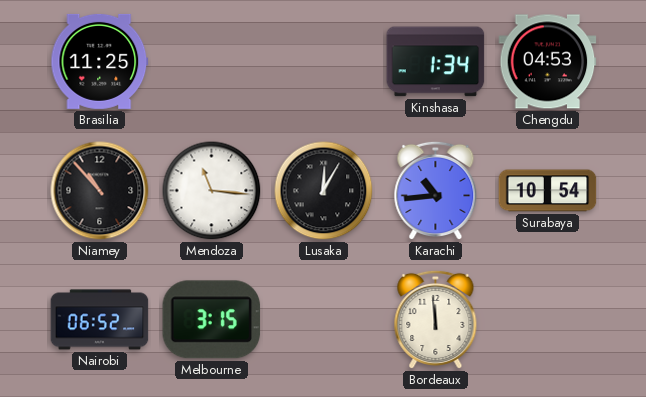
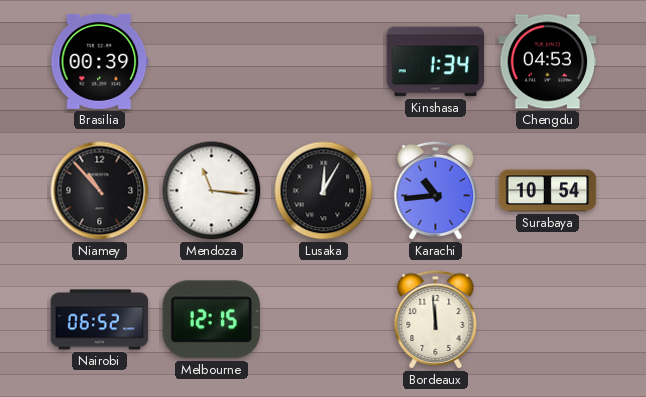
Brasilia: 11:25 -> 00:39 (100, 61)
Melbourne: 3:15 -> 12:15 (212, 320)
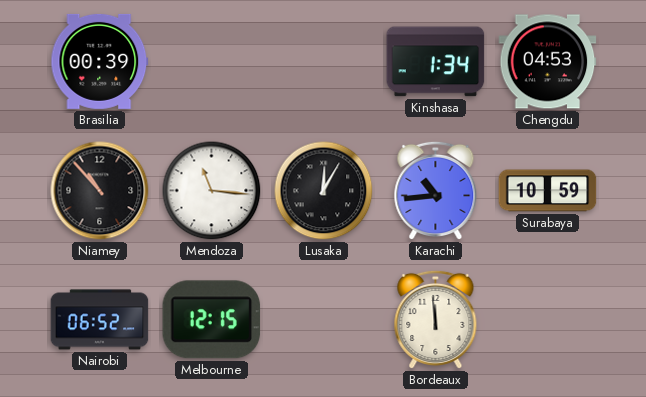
Surabaya: 10:54 -> 10:59 (548, 191)
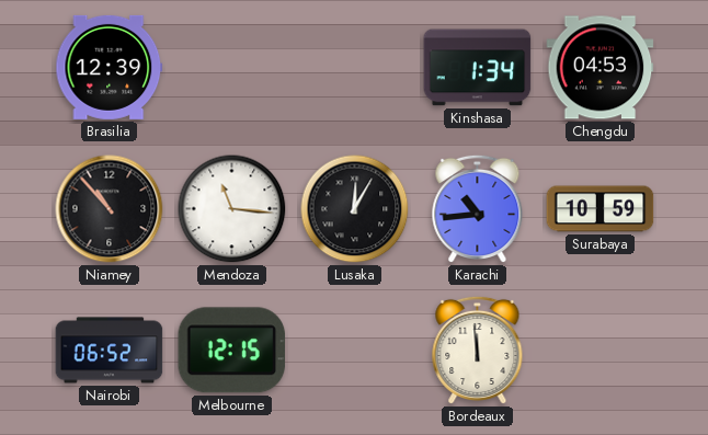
Brasilia: 00:39 -> 12:39 (110, 67)
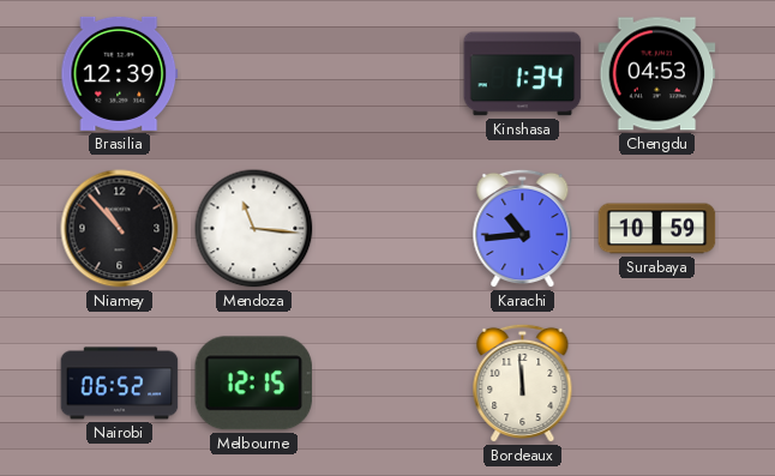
Lusaka: 12:05 -> none (355, 209)
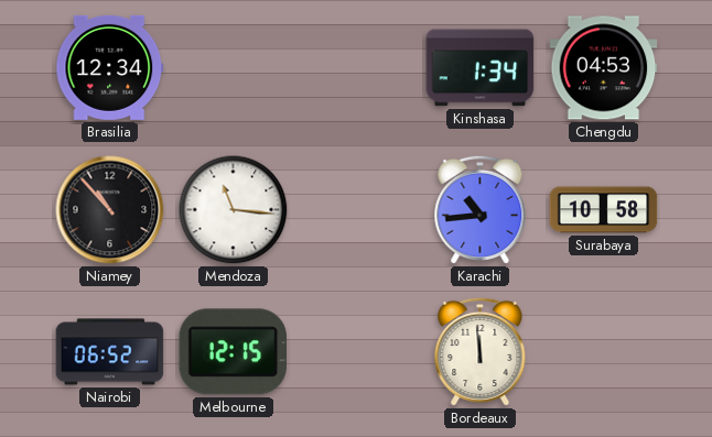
Brasilia: 12:39 -> 12:34 (110, 67)
Surabaya: 10:59 -> 10:58 (604, 210)
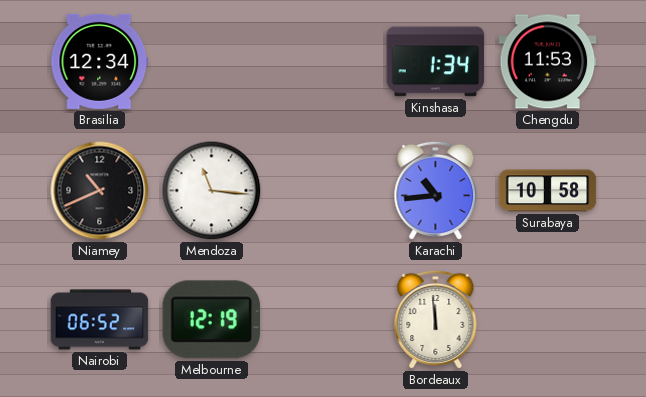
Chengdu: 04:53 -> 11:53 (548, 62)
Niamey: 10:53 -> 10:41 (100, 191)
Melbourne: 12:15 -> 12:19 (212, 320)
